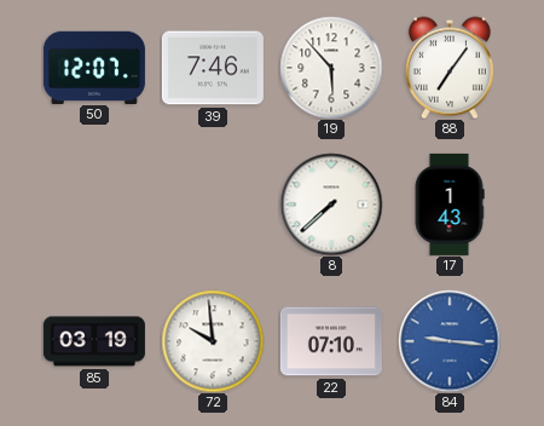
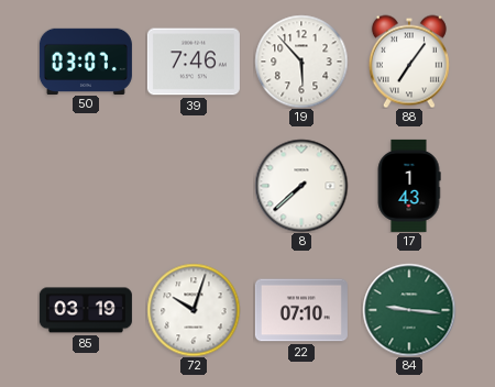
50: 12:07 -> 03:07 (86, 60)
72: 9:59 -> 10:03 (194, 310)
84 dial: blue -> green (409, 310)
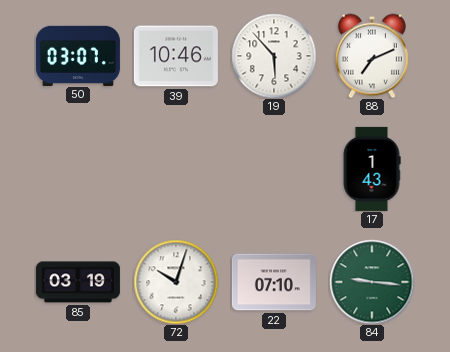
39: 7:46 -> 10:46 (176, 56)
88: 7:06 -> 7:11 (372, 56)
8: 7:38 -> none (301, 186)
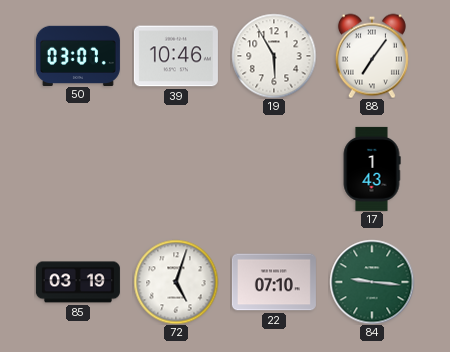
19: 5:53 -> 5:55 (274, 56)
88: 7:11 -> 7:06 (372, 56)
72: 10:03 -> 5:03 (176, 282)
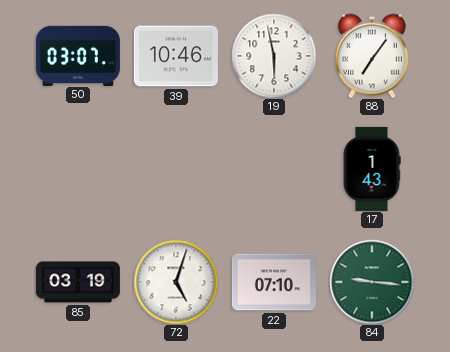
19: 5:55 -> 5:58 (274, 56)
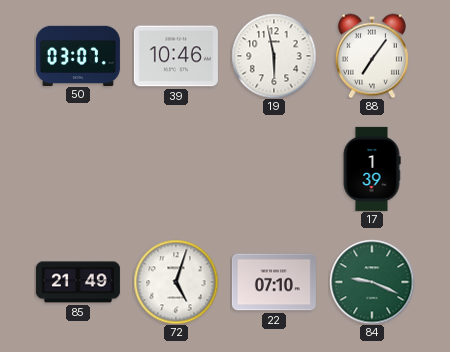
17: 1:43 -> 1:39 (372, 169)
85: 03:19 -> 21:49 (78, 282)
84: 9:16 -> 9:19 (372, 282)
